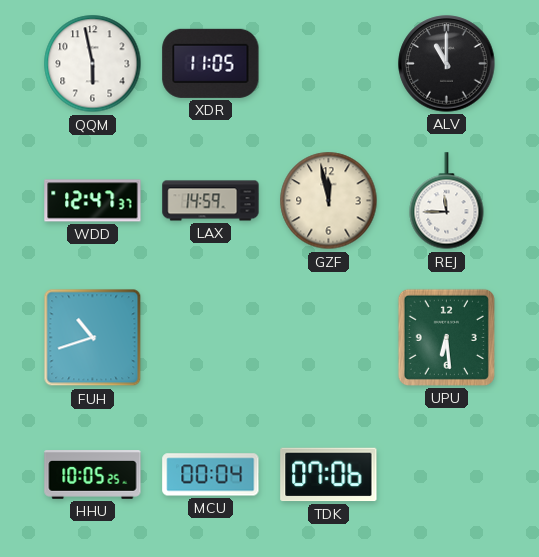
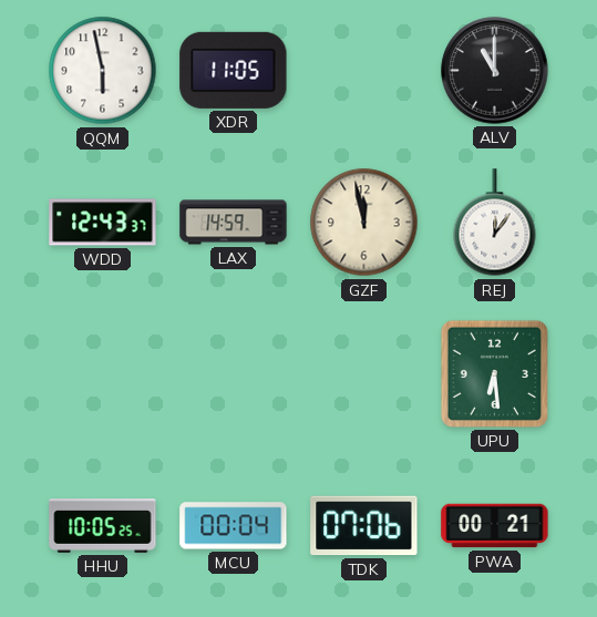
WDD: 12:47 -> 12:43 (103, 223)
REJ: 11:45 -> 12:06 (495, 223)
FUH: 10:42 -> none (93, 338)
PWA: none -> 00:21 (495, 526)
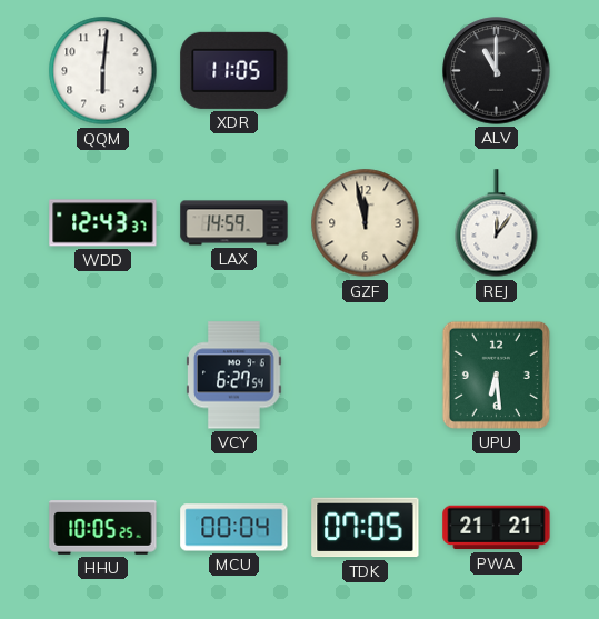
QQM: 5:58 -> 6:01 (103, 71)
VCY: none -> 6:27 (234, 376)
TDK: 07:06 -> 07:05 (366, 528)
PWA: 00:21 -> 21:21 (497, 528)
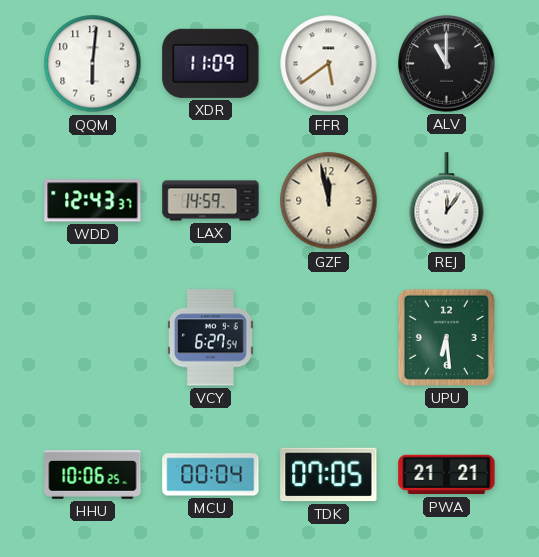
XDR: 11:05 -> 11:09 (211, 63)
FFR: none -> 5:39 (329, 64)
HHU: 10:05 -> 10:06 (93, 475)
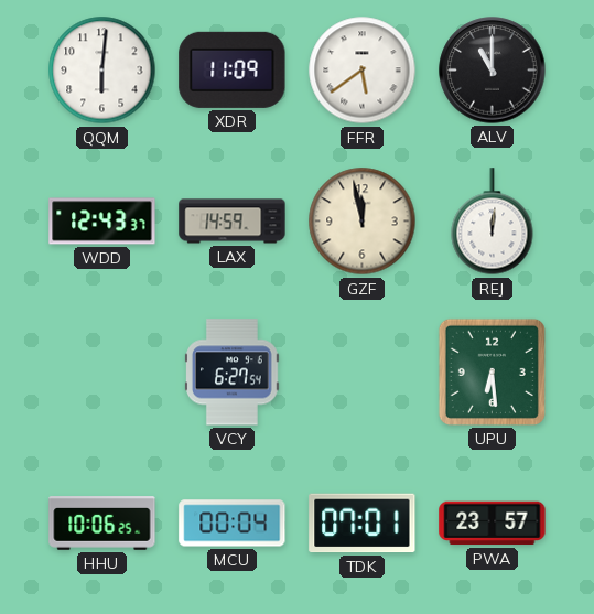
REJ: 12:06 -> 12:01 (493, 222)
TDK: 07:05 -> 07:01 (363, 524)
PWA: 21:21 -> 23:57 (493, 524)
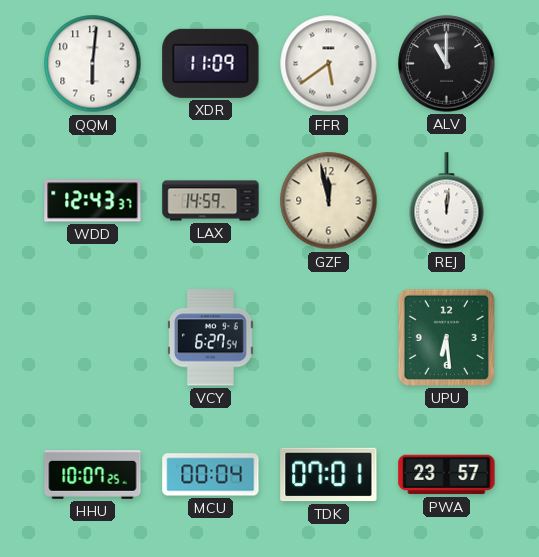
HHU: 10:06 -> 10:07 (93, 475)
